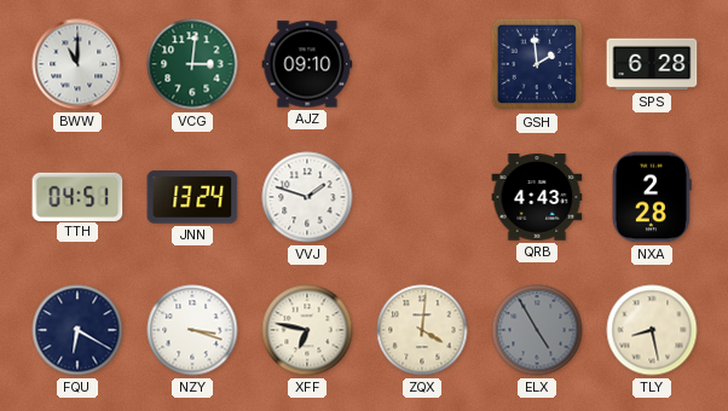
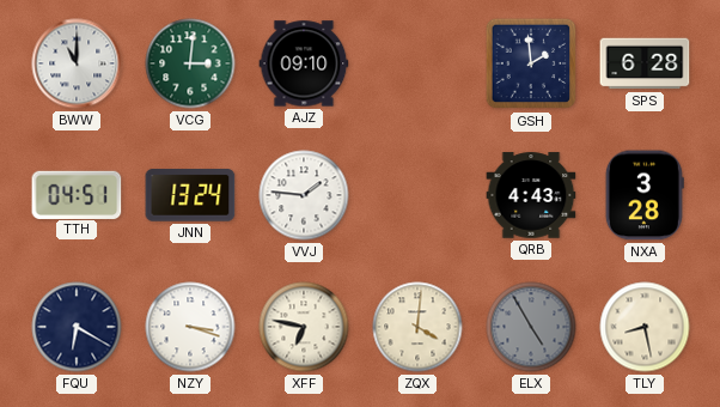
VVJ: 1:48 -> 1:46 (304, 195)
NXA: 2:28 -> 3:28 (645, 195)
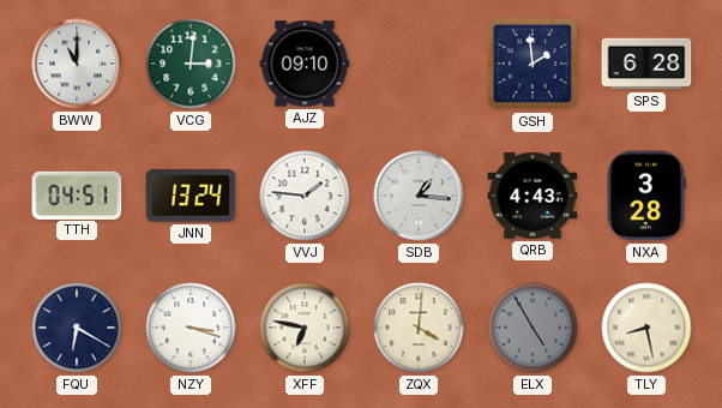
SDB: none -> 1:16 (419, 196)
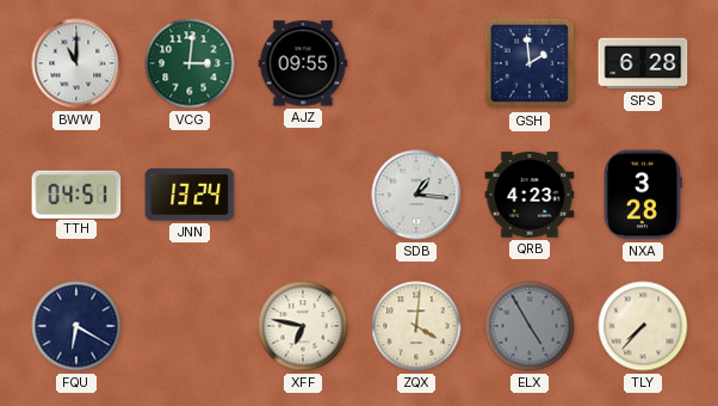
AJZ: 09:10 -> 09:55 (303, 63)
VVJ: 1:46 -> none (305, 196)
QRB: 4:43 -> 4:23 (530, 195)
NZY: 3:18 -> none (191, 328)
TLY: 8:28 -> 7:37 (643, 326)
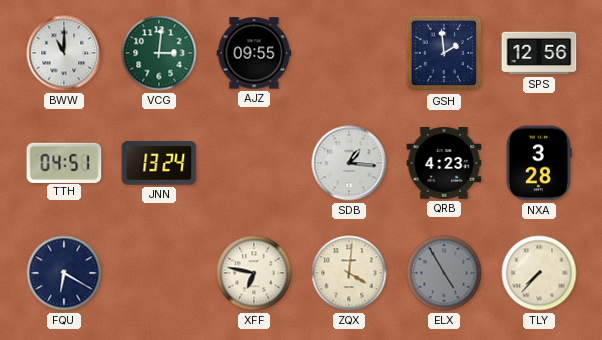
SPS: 6:28 -> 12:56 (539, 53)
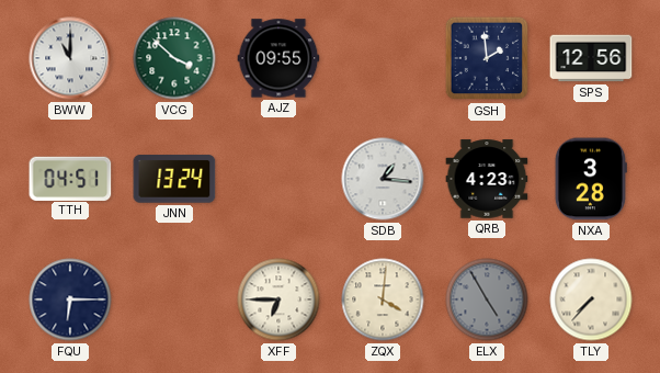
VCG: 3:01 -> 3:52 (174, 58)
FQU: 6:20 -> 6:15 (70, 299)
XFF: 6:47 -> 6:45 (278, 299)
